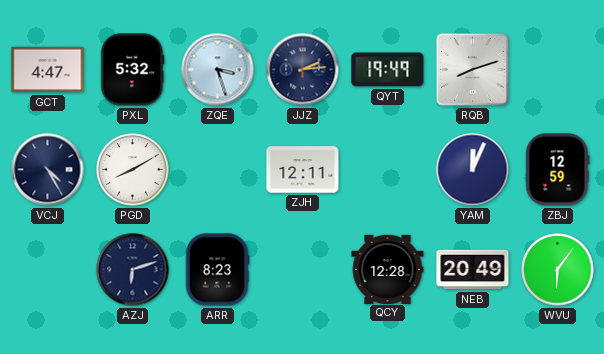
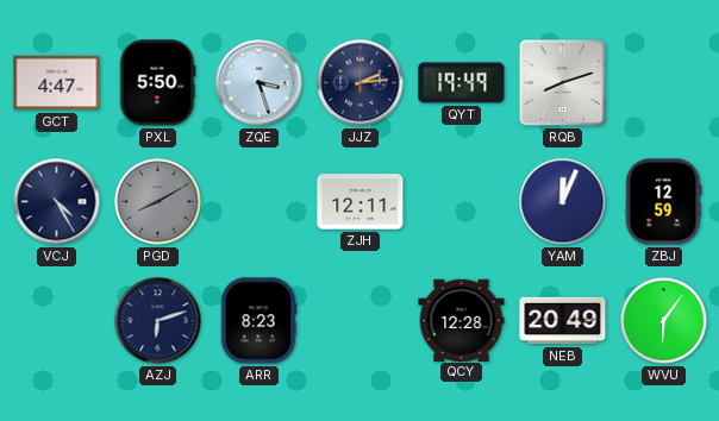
PXL: 5:32 -> 5:50 (158, 83)
PGD dial: white -> grey (158, 202)
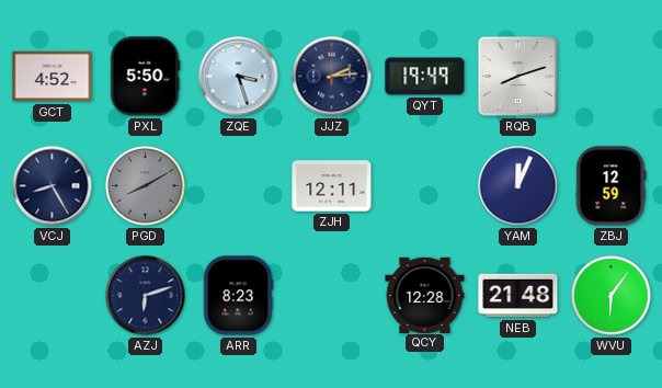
GCT: 4:47 -> 4:52 (53, 77)
VCJ: 4:25 -> 8:25 (53, 186)
NEB: 20:49 -> 21:48 (518, 296)
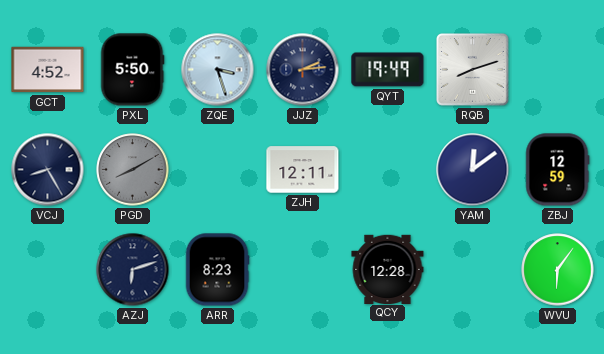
YAM: 12:04 -> 12:09 (473, 170)
NEB: 21:48 -> none (518, 296)
